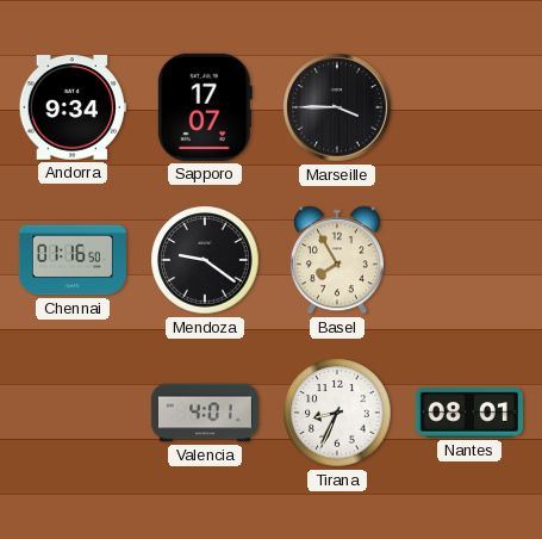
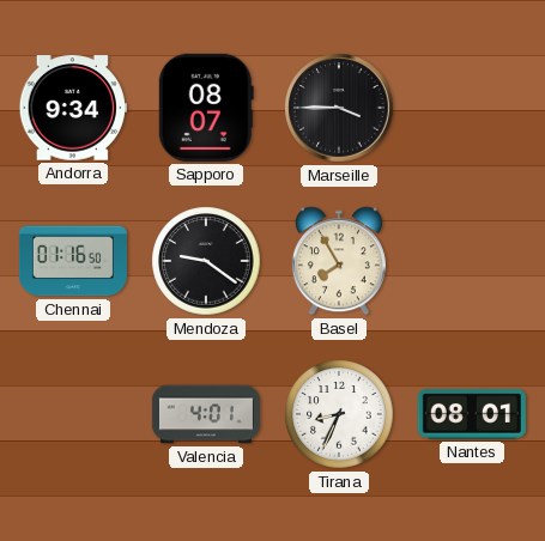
Sapporo: 17:07 -> 08:07 (206, 108)
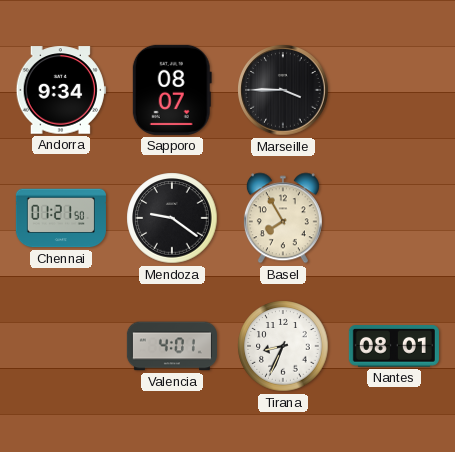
Chennai: 01:16 -> 01:21 (61, 218)
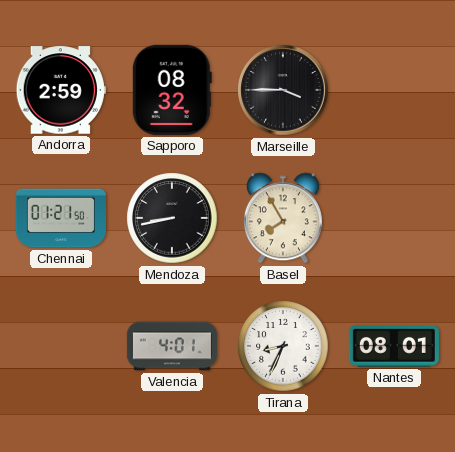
Andorra: 9:34 -> 2:59 (61, 90)
Sapporo: 08:07 -> 08:32 (172, 90)
Mendoza: 9:21 -> 8:43 (172, 218)
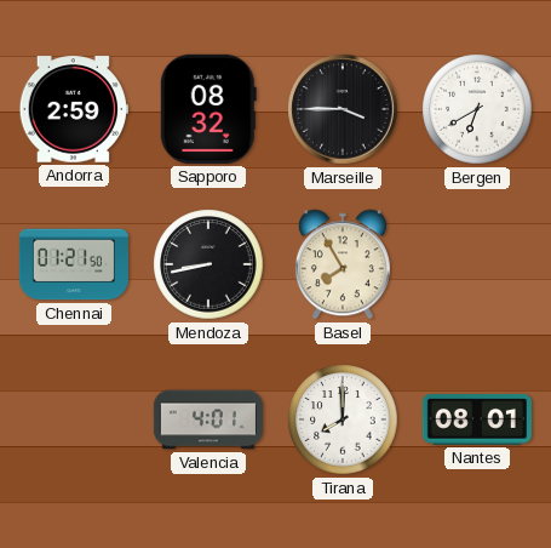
Bergen: none -> 6:40 (477, 109)
Tirana: 8:34 -> 8:00 (343, 419)
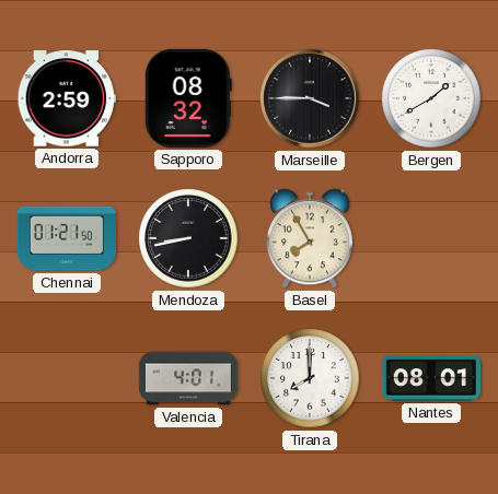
Bergen: 6:40 -> 1:40 (431, 98)
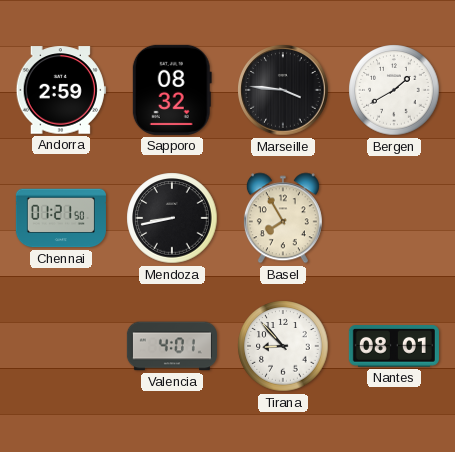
Marseille: 3:45 -> 3:46 (283, 90)
Tirana: 8:00 -> 8:53 (283, 346)
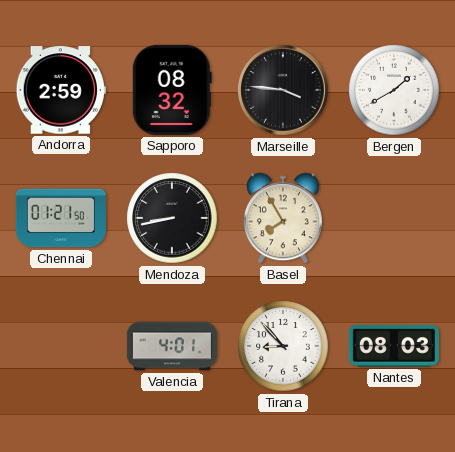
Nantes: 08:01 -> 08:03 (394, 346)
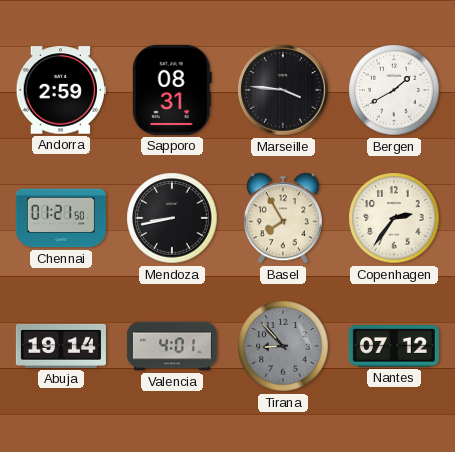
Sapporo: 08:32 -> 08:31 (172, 90)
Copenhagen: none -> 2:36 (394, 218)
Abuja: none -> 19:14 (61, 346)
Tirana dial: white -> grey (283, 346)
Nantes: 08:03 -> 07:12 (394, 346)
